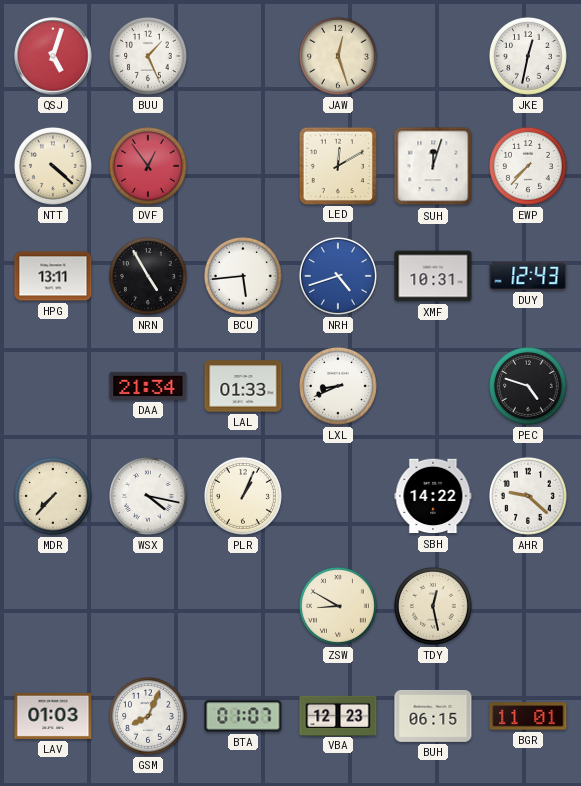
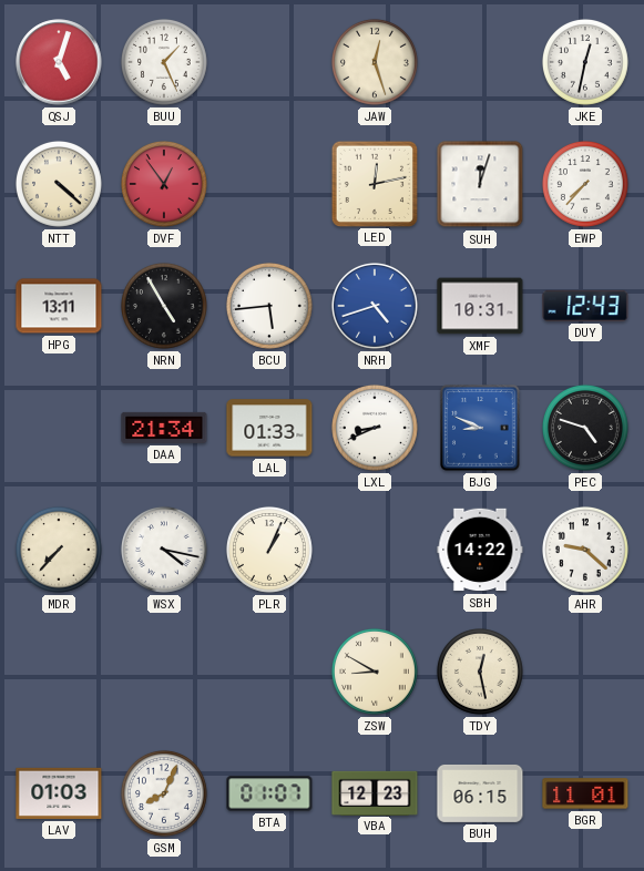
LED: 12:10 -> 12:13 (374, 183)
BJG: none -> 8:49 (480, 428)
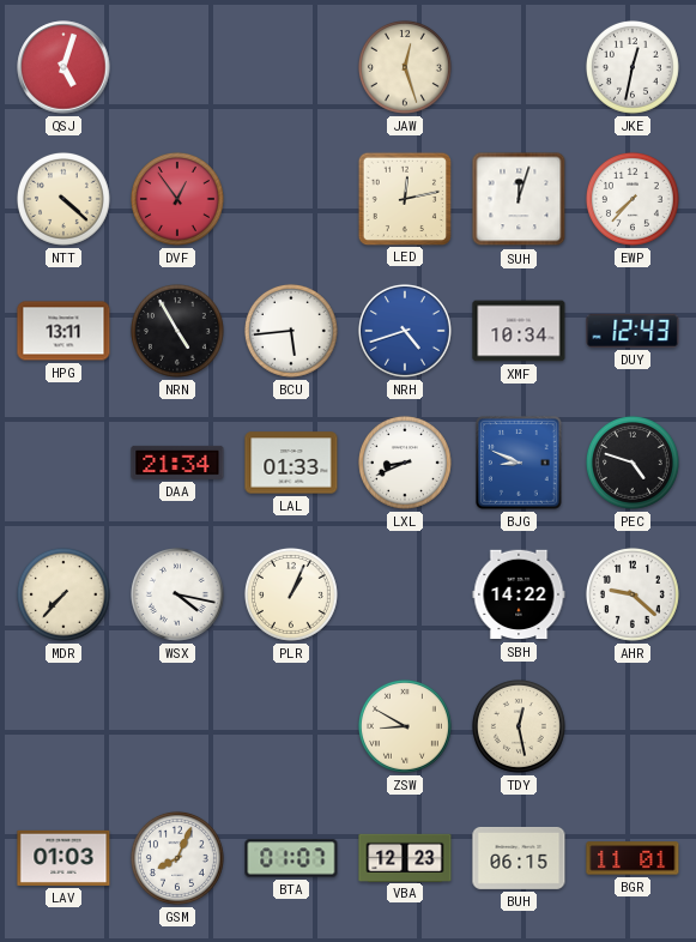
BUU: 1:26 -> none (164, 62)
XMF: 10:31 -> 10:34 (519, 331)
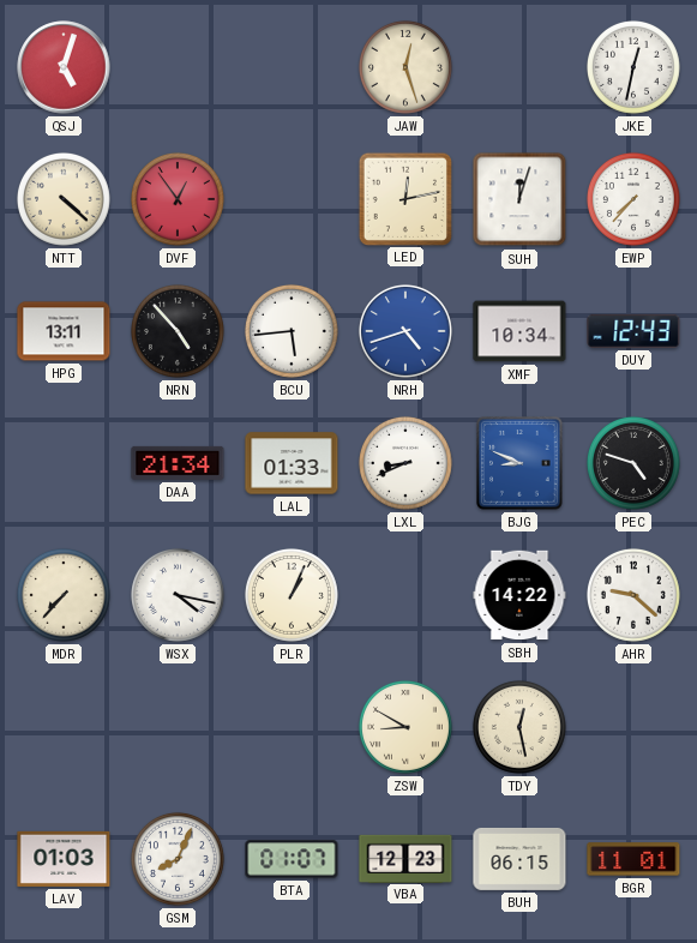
NRN: 4:55 -> 4:53 (178, 331)
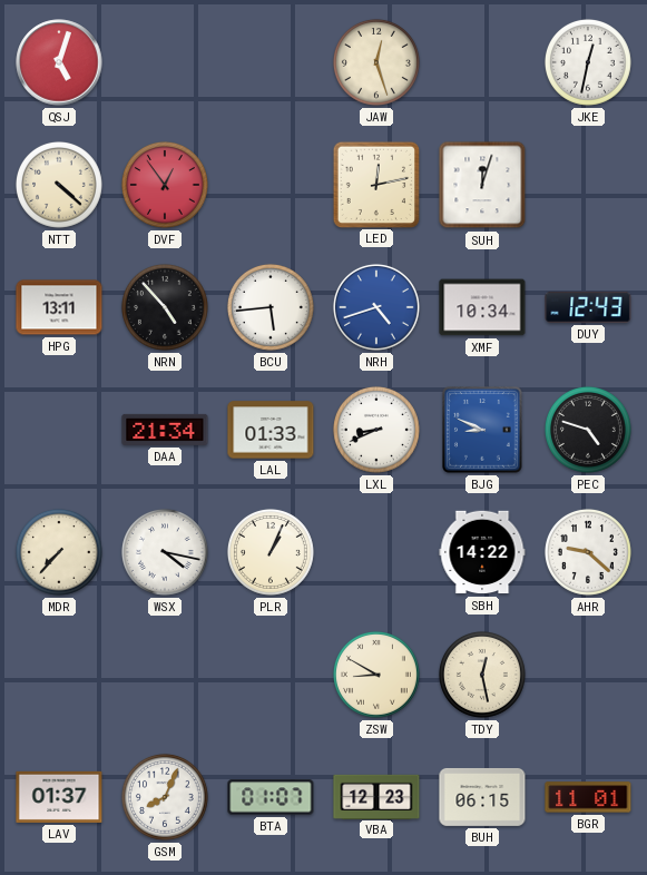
EWP: 7:37 -> none (633, 199)
LAV: 01:03 -> 01:37 (59, 797)
